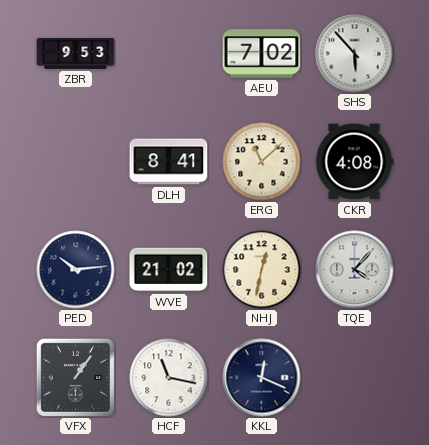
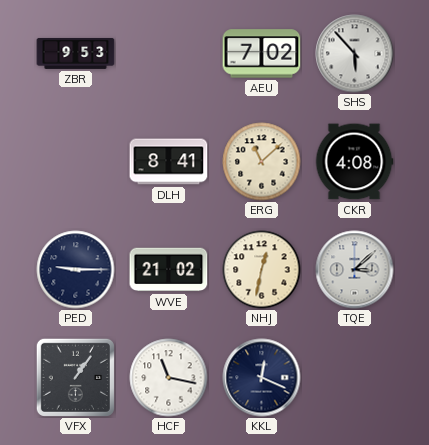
PED: 10:14 -> 9:15 (76, 270)
TQE: 4:07 -> 3:08 (355, 270)
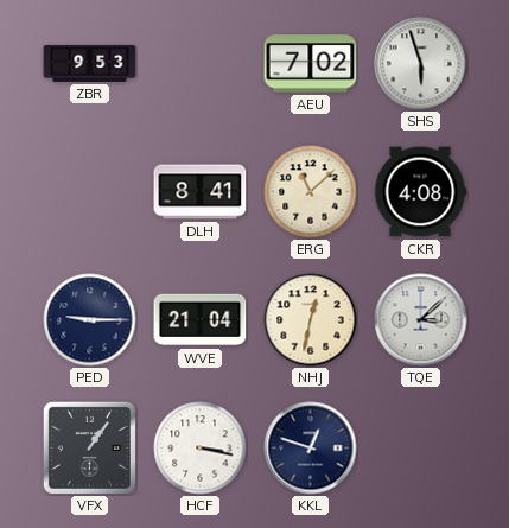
SHS: 5:53 -> 5:57 (421, 64)
WVE: 21:02 -> 21:04 (201, 320)
HCF: 11:17 -> 3:17 (201, 449)
KKL: 12:19 -> 12:48 (311, 449)
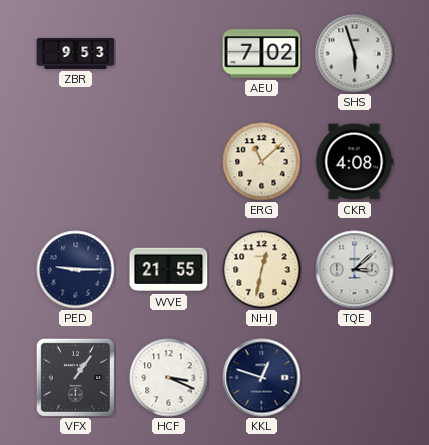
DLH: 8:41 -> none (201, 192)
WVE: 21:04 -> 21:55 (169, 270)
HCF: 3:17 -> 3:19 (169, 378)
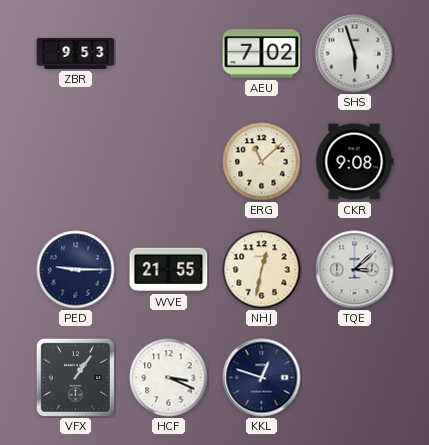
CKR: 4:08 -> 9:08 (354, 162)
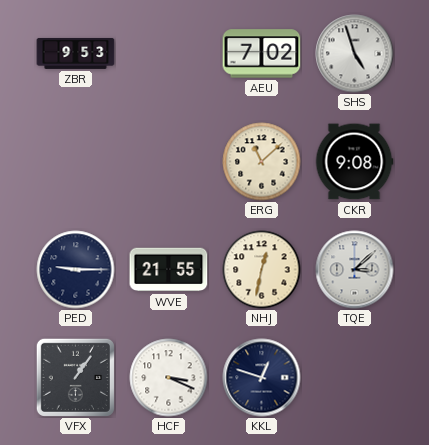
SHS: 5:57 -> 4:57 (355, 54)
